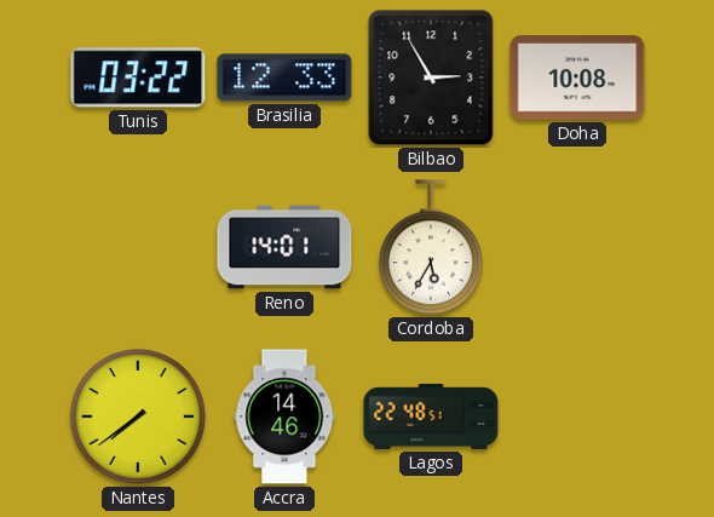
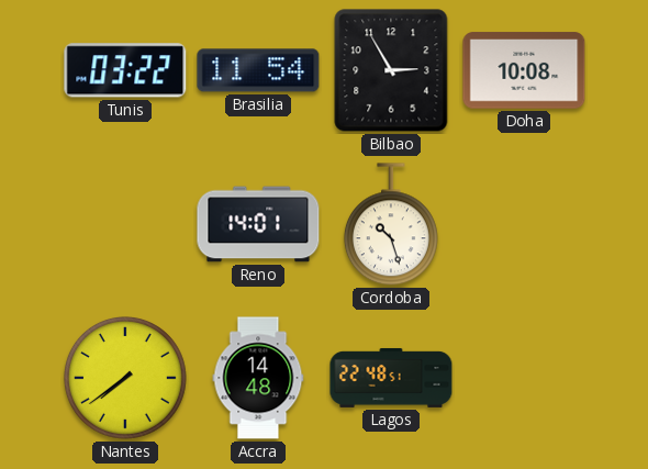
Brasilia: 12:33 -> 11:54 (258, 70)
Cordoba: 5:35 -> 10:27 (391, 225)
Accra: 14:46 -> 14:48 (258, 378)
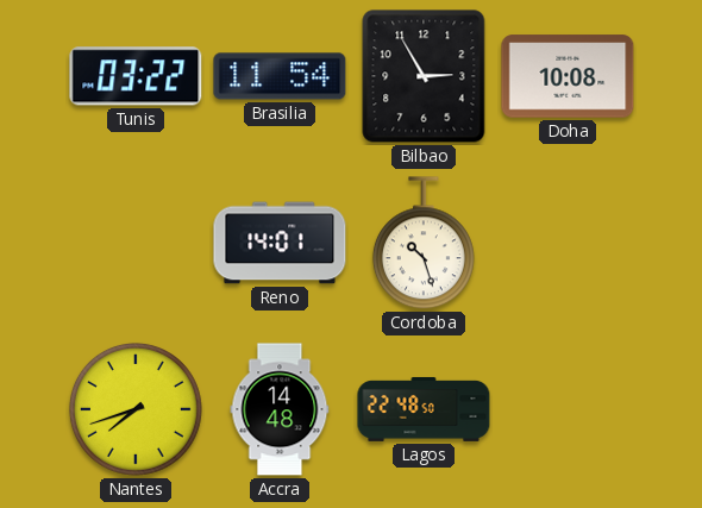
Nantes: 7:39 -> 7:42 (136, 409)
Lagos: 22:48:51 -> 22:48:50 (424, 409)
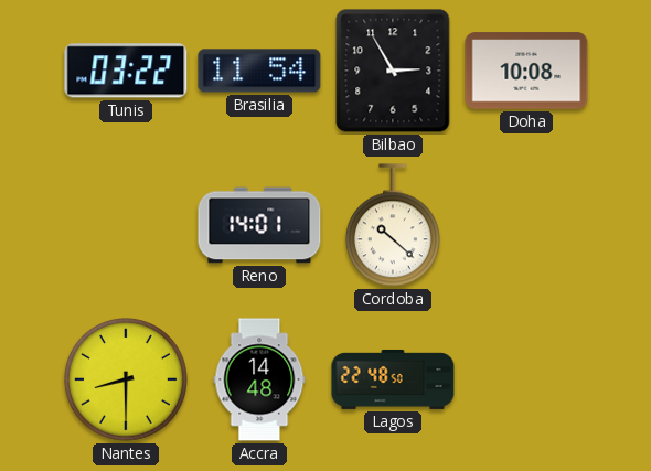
Cordoba: 10:27 -> 10:22 (393, 226)
Nantes: 7:42 -> 8:30 (126, 379)
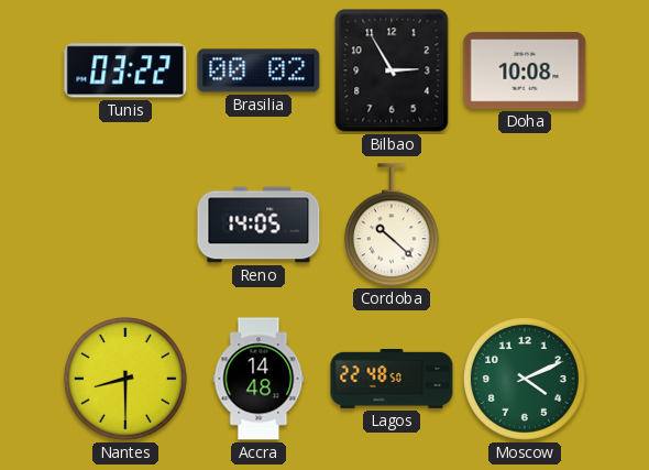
Brasilia: 11:54 -> 00:02 (258, 70)
Reno: 14:01 -> 14:05 (258, 225)
Moscow: none -> 4:11 (525, 379)
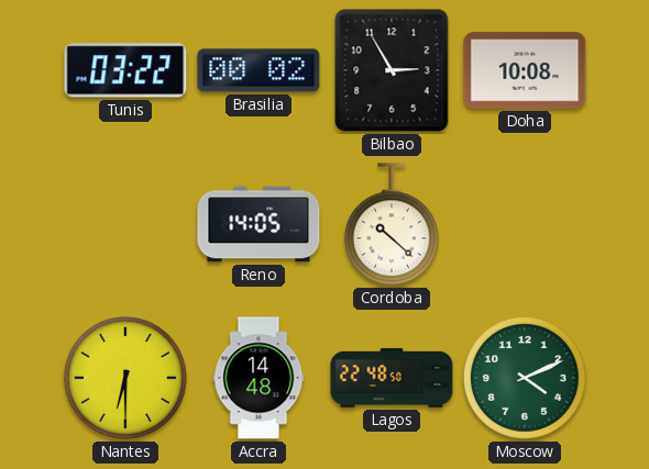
Nantes: 8:30 -> 6:30 (125, 378)
